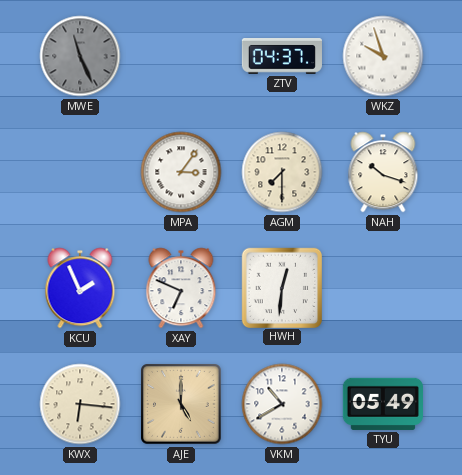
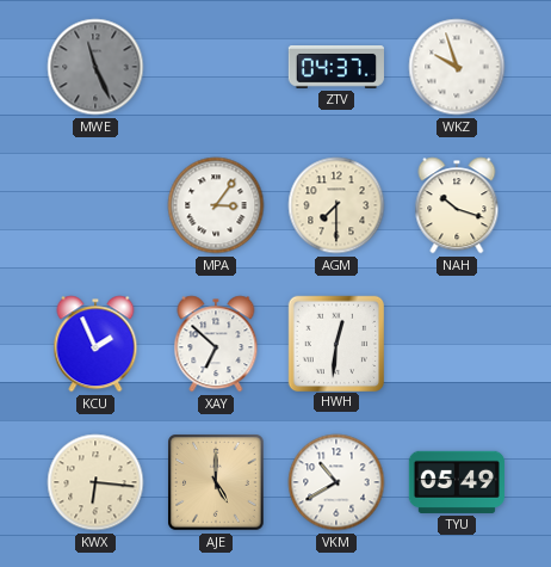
XAY: 6:49 -> 6:52 (216, 344)
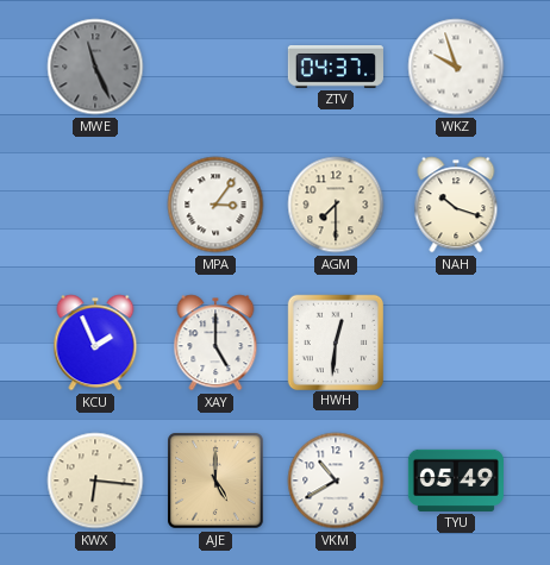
XAY: 6:52 -> 5:00 (215, 343)
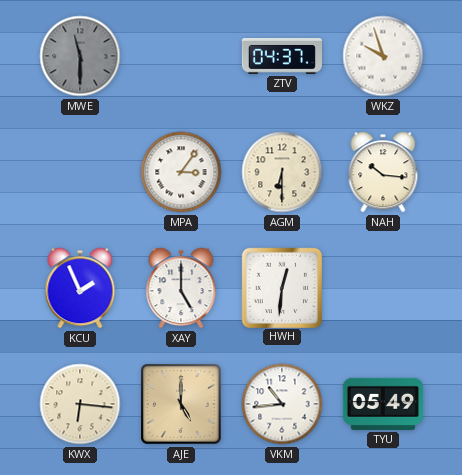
MWE: 11:26 -> 11:30 (80, 56)
AGM: 7:30 -> 6:30 (282, 172)
NAH: 10:18 -> 10:16 (383, 172)
VKM: 10:40 -> 10:44 (282, 404)
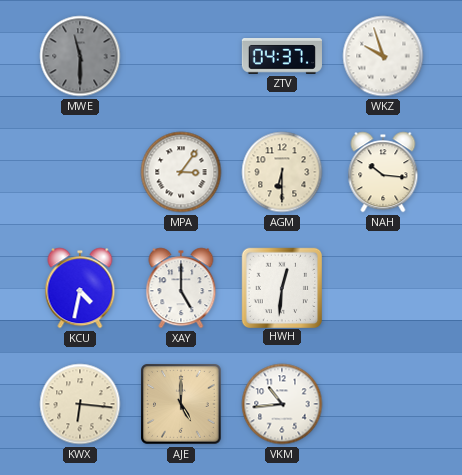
KCU: 1:56 -> 4:32 (80, 288)
TYU: 05:49 -> none (382, 404)
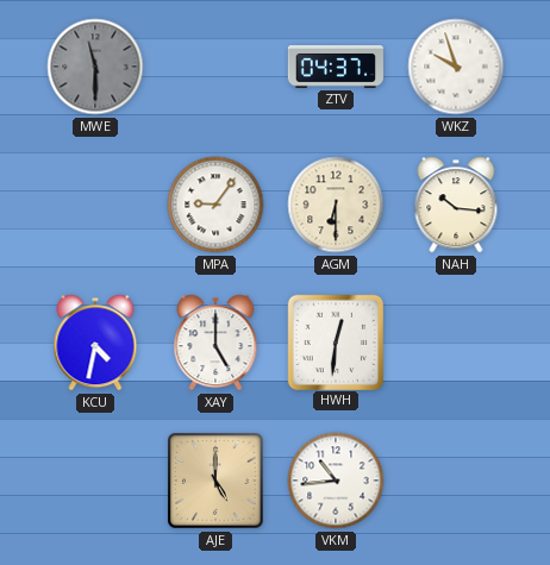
MPA: 3:06 -> 9:06 (215, 205)
KWX: 6:16 -> none (80, 404)
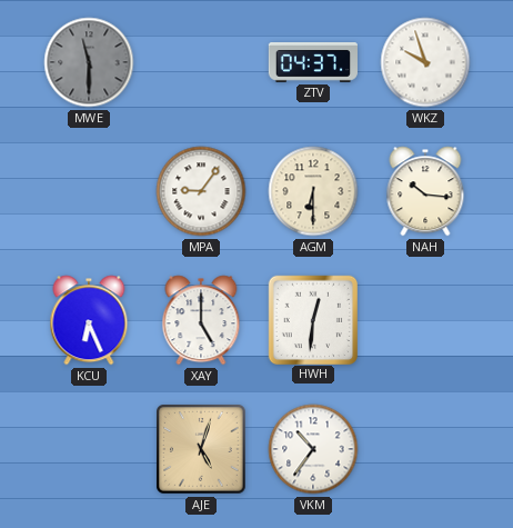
KCU: 4:32 -> 6:26 (89, 320)
AJE: 5:00 -> 5:03 (202, 450)
VKM: 10:44 -> 10:36 (313, 449)
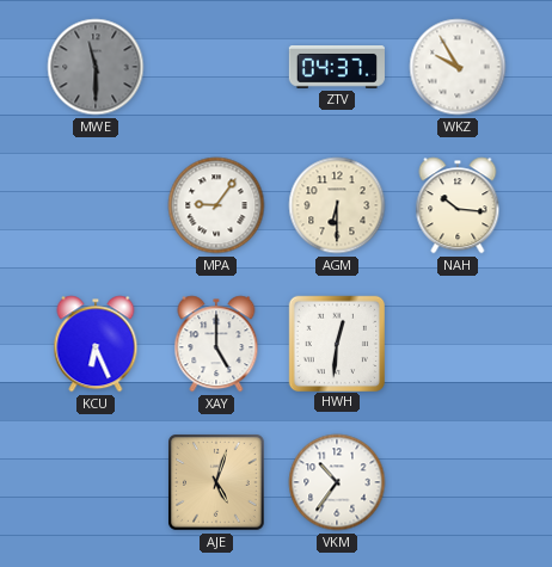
WKZ: 9:57 -> 9:55 (458, 67)
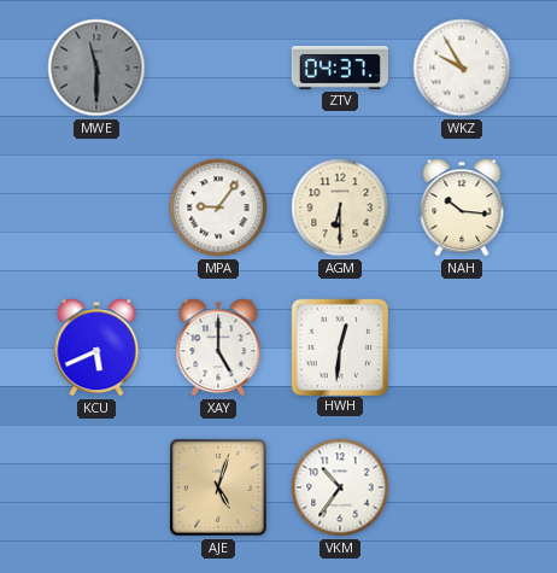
KCU: 6:26 -> 5:41 (96, 347)
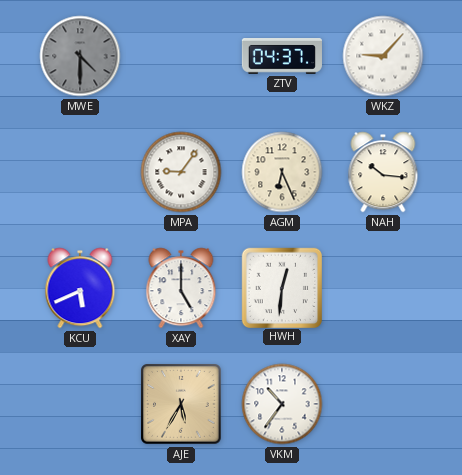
MWE: 11:30 -> 4:30 (80, 56)
WKZ: 9:55 -> 9:07 (383, 56)
AGM: 6:30 -> 6:26 (282, 172)
AJE: 5:03 -> 5:35 (182, 405)
